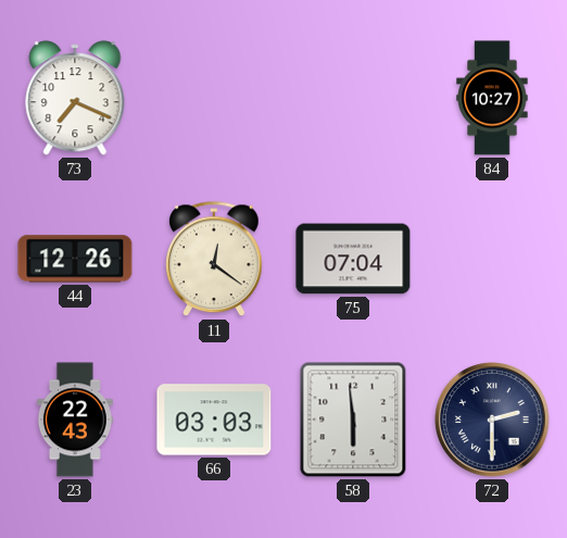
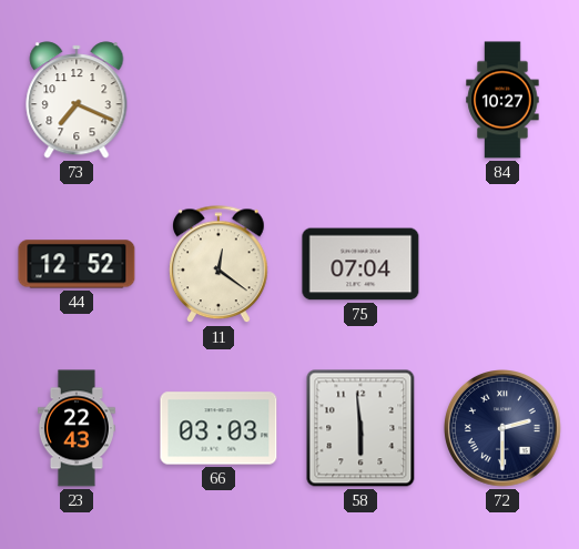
44: 12:26 -> 12:52 (77, 264)
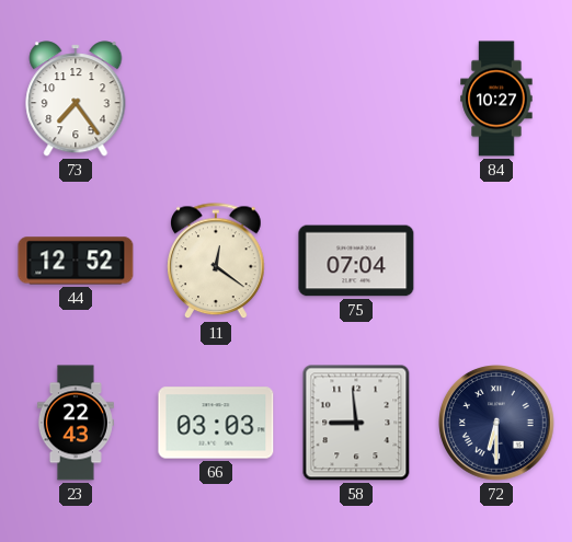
73: 7:19 -> 7:24 (76, 99)
58: 5:59 -> 8:59 (356, 423)
72: 2:30 -> 6:30 (497, 424)
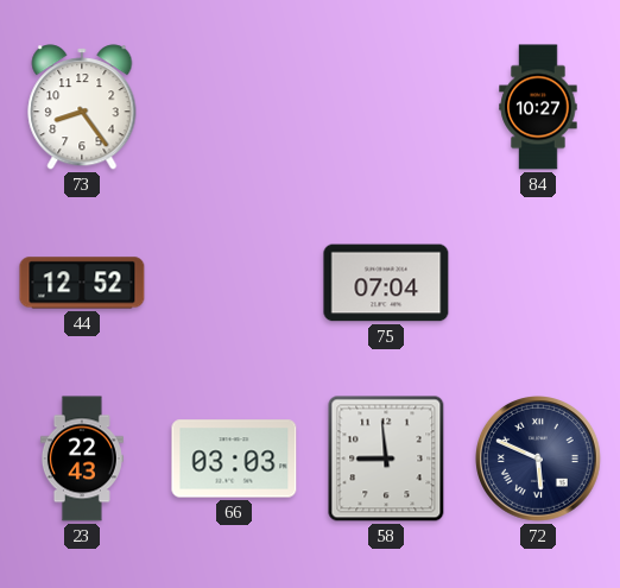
73: 7:24 -> 8:24 (82, 107)
11: 12:21 -> none (217, 262)
72: 6:30 -> 5:49 (539, 460)
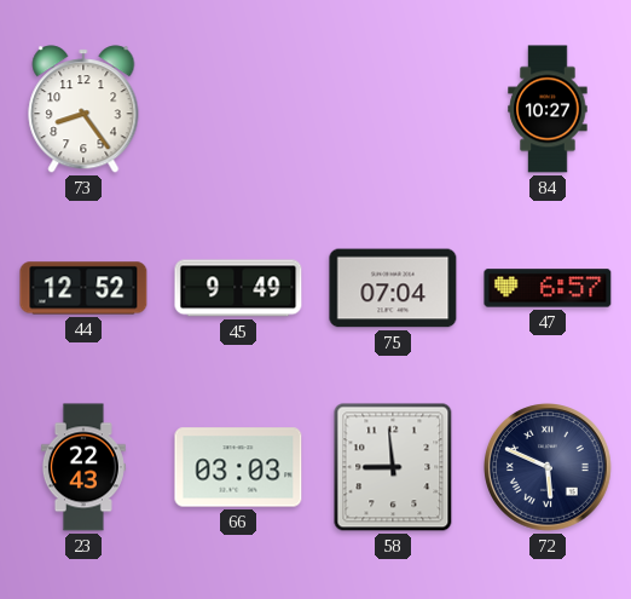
45: none -> 9:49 (238, 288)
47: none -> 6:57 (548, 288)
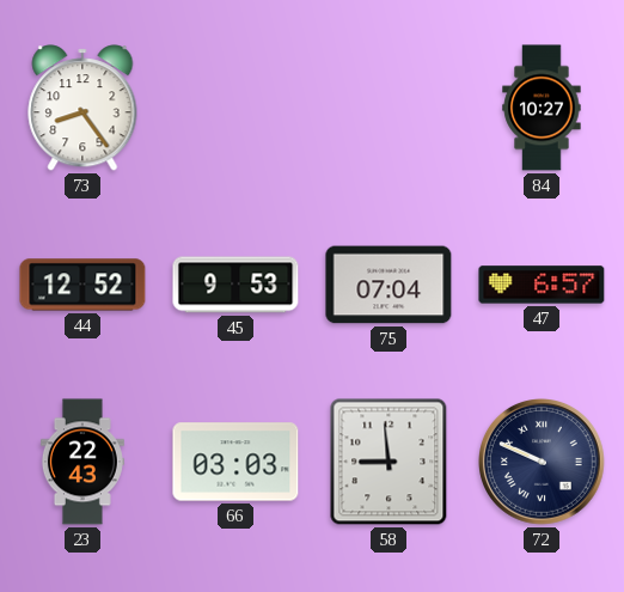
45: 9:49 -> 9:53 (235, 285)
72: 5:49 -> 9:49 (543, 463)
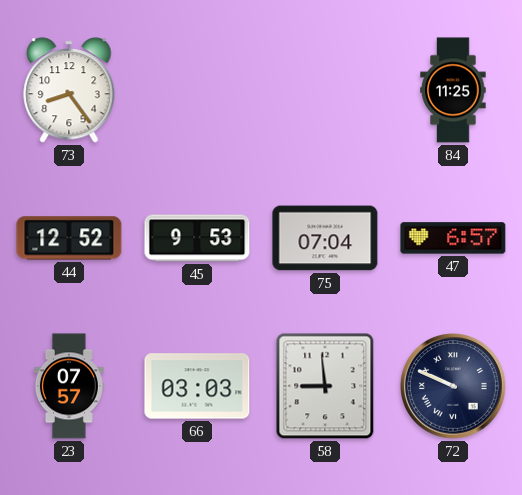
84: 10:27 -> 11:25 (453, 90)
23: 22:43 -> 07:57 (69, 386)
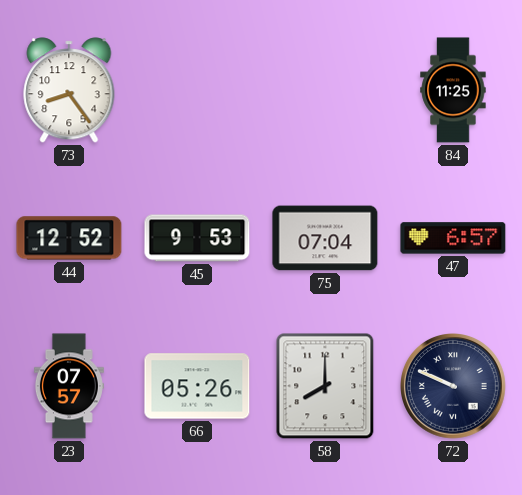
66: 03:03 -> 05:26 (197, 386)
58: 8:59 -> 8:00 (325, 386)
